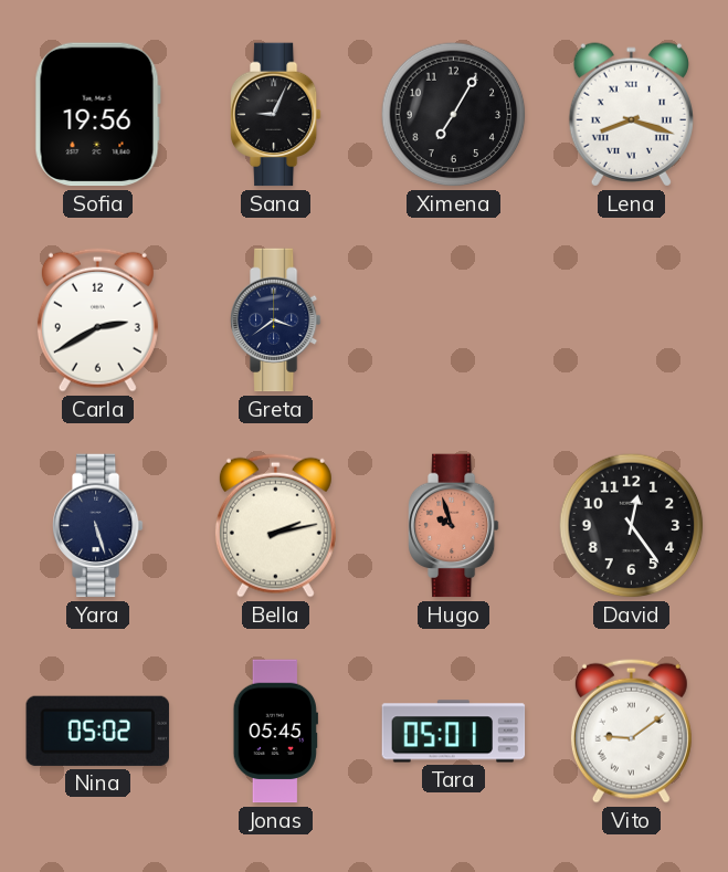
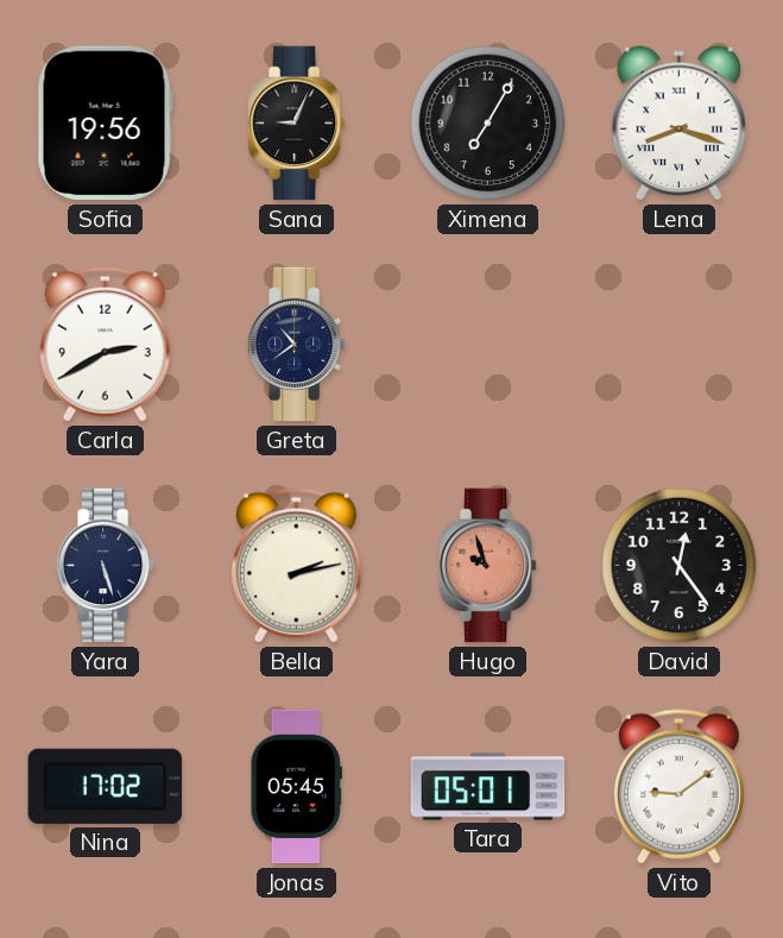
Greta: 3:39 -> 10:39 (296, 345)
Nina: 05:02 -> 17:02 (105, 786)
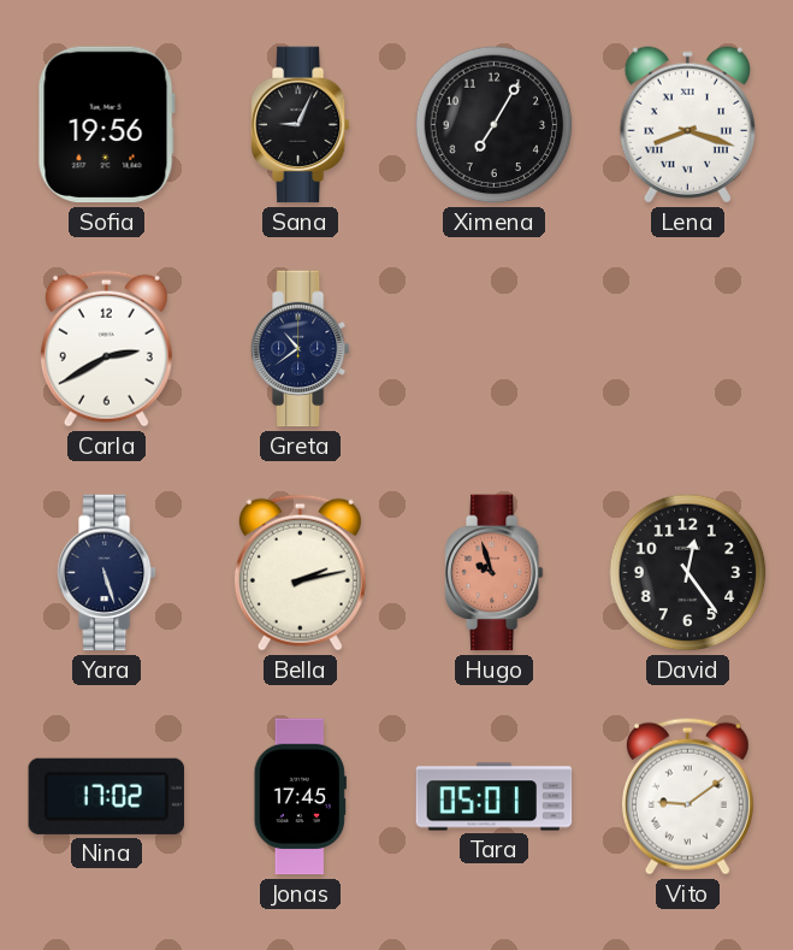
Jonas: 05:45 -> 17:45 (300, 797)
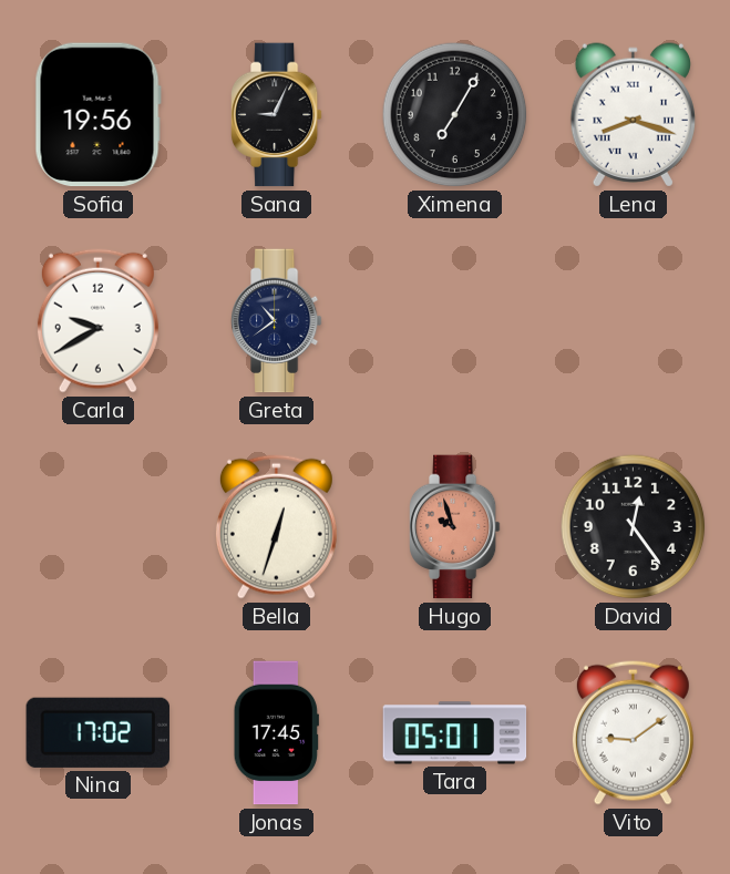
Carla: 2:40 -> 9:40 (97, 320)
Yara: 5:27 -> none (106, 573)
Bella: 2:13 -> 12:33 (276, 526)
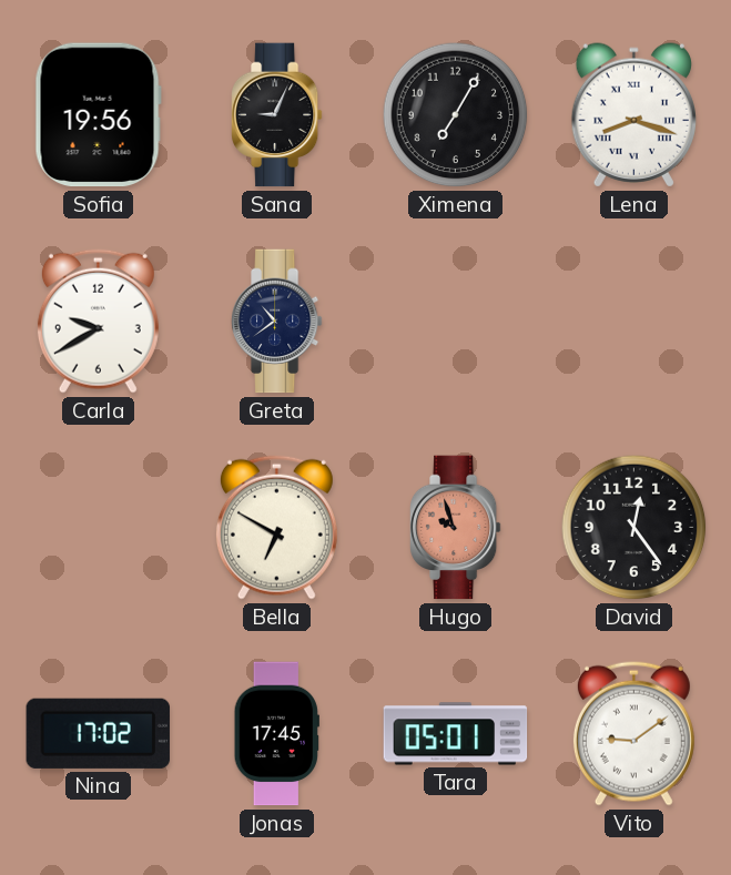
Bella: 12:33 -> 6:50 (276, 527)
